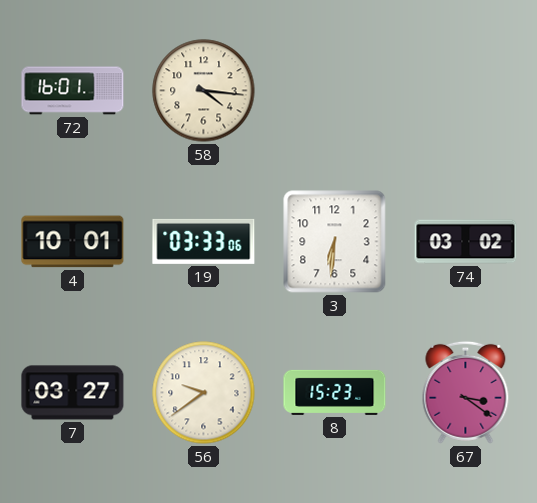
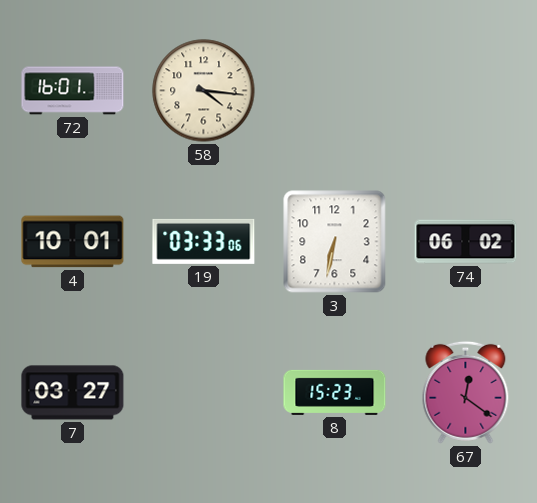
3: 6:31 -> 6:32 (335, 242)
74: 03:02 -> 06:02 (466, 242)
56: 9:39 -> none (204, 393)
67: 3:21 -> 12:21 (466, 392)
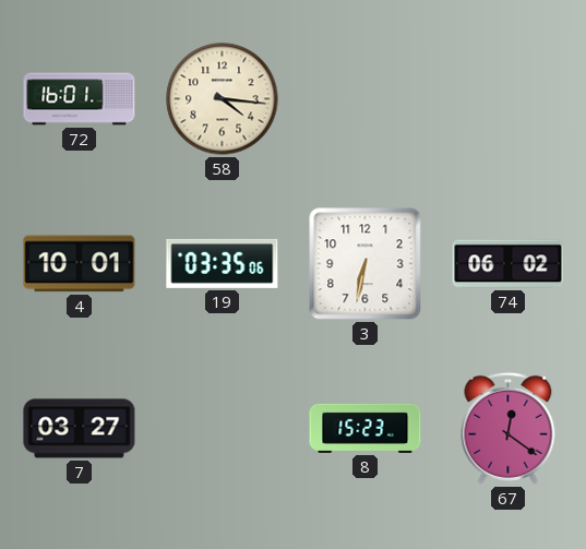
19: 03:33 -> 03:35 (223, 263)
